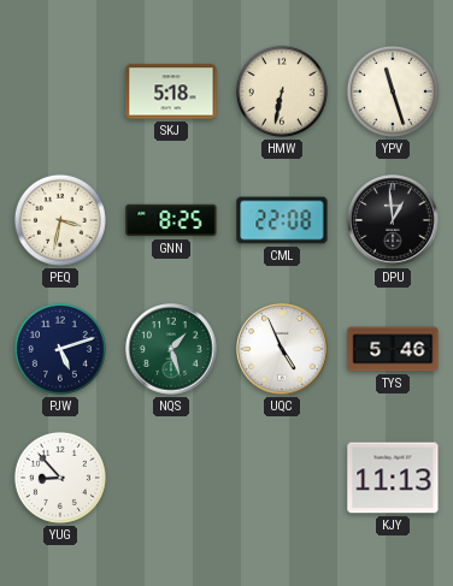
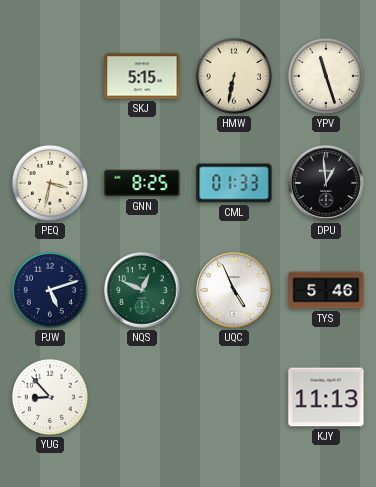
SKJ: 5:18 -> 5:15 (142, 76)
CML: 22:08 -> 01:33 (234, 183)
NQS: 1:27 -> 12:49 (142, 290)
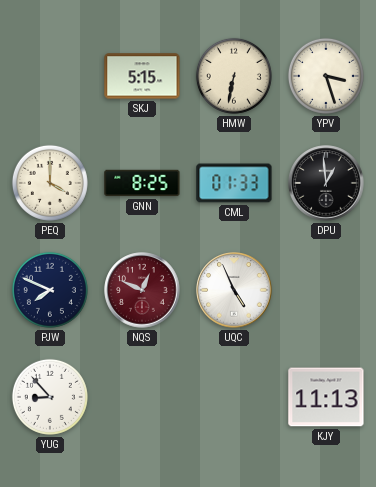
YPV: 11:27 -> 3:27 (326, 76)
PEQ: 3:32 -> 4:00 (50, 183)
PJW: 5:12 -> 7:49 (50, 290)
NQS dial: green -> burgundy (142, 290)
TYS: 5:46 -> none (326, 290)
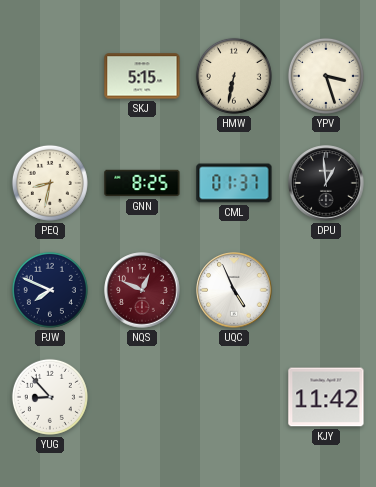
PEQ: 4:00 -> 8:32 (50, 183)
CML: 01:33 -> 01:37 (234, 183)
KJY: 11:13 -> 11:42 (326, 397)
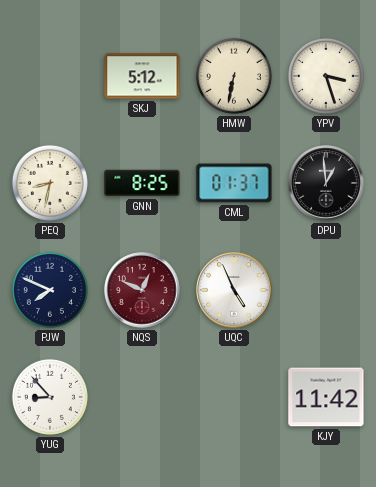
SKJ: 5:15 -> 5:12 (142, 76)
